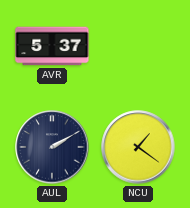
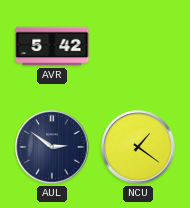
AVR: 5:37 -> 5:42 (52, 46)
AUL: 2:10 -> 2:51 (52, 147)
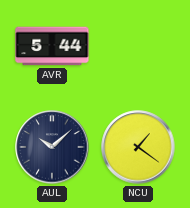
AVR: 5:42 -> 5:44 (52, 46)
AUL: 2:51 -> 10:08 (52, 147)
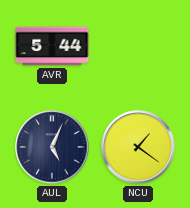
AUL: 10:08 -> 5:04 (52, 147)
